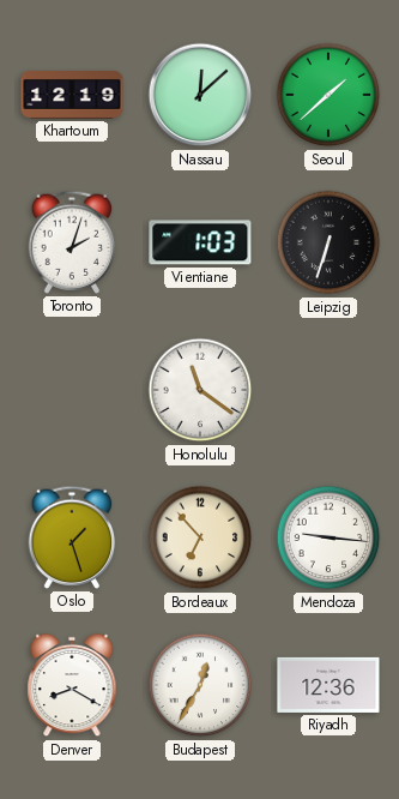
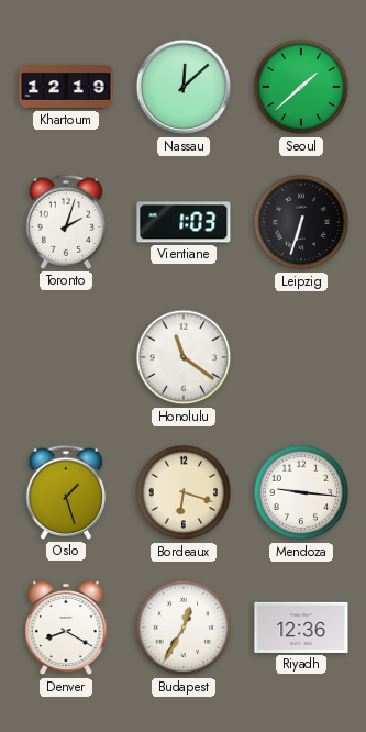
Bordeaux: 6:53 -> 6:18 (184, 492)
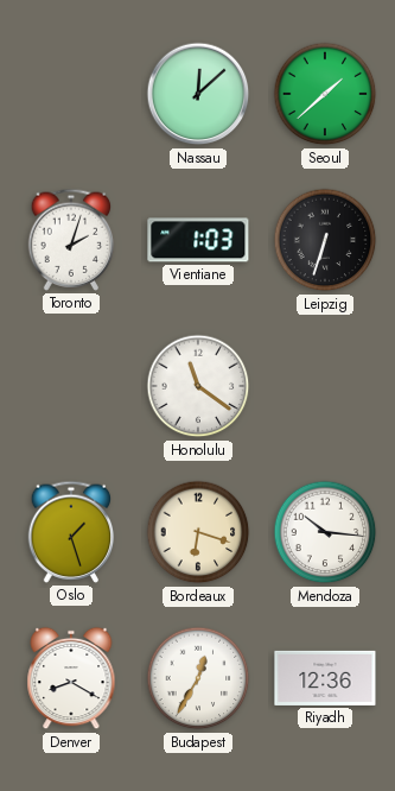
Khartoum: 12:19 -> none (66, 88)
Mendoza: 9:16 -> 10:16 (325, 532)
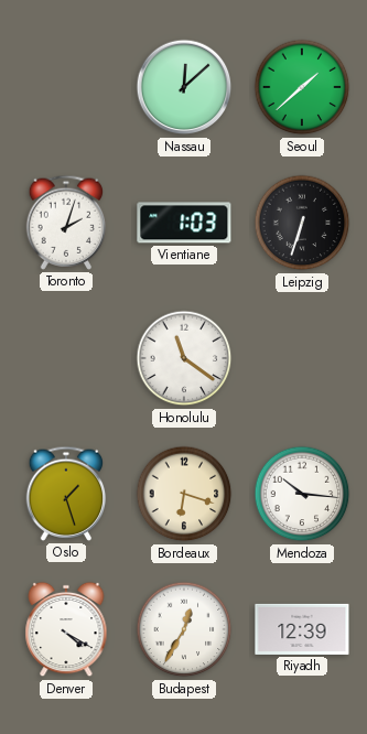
Denver: 8:20 -> 4:20 (66, 629)
Riyadh: 12:36 -> 12:39 (302, 629)
